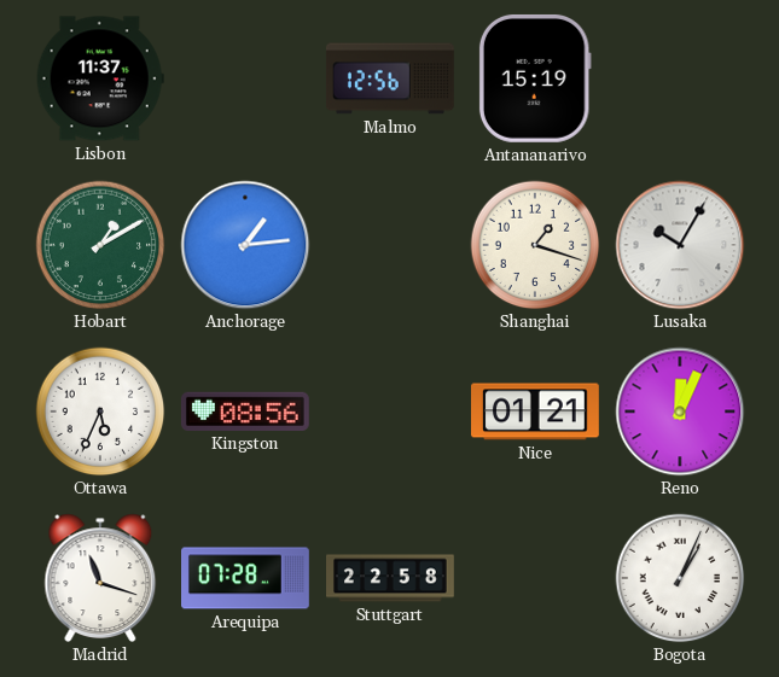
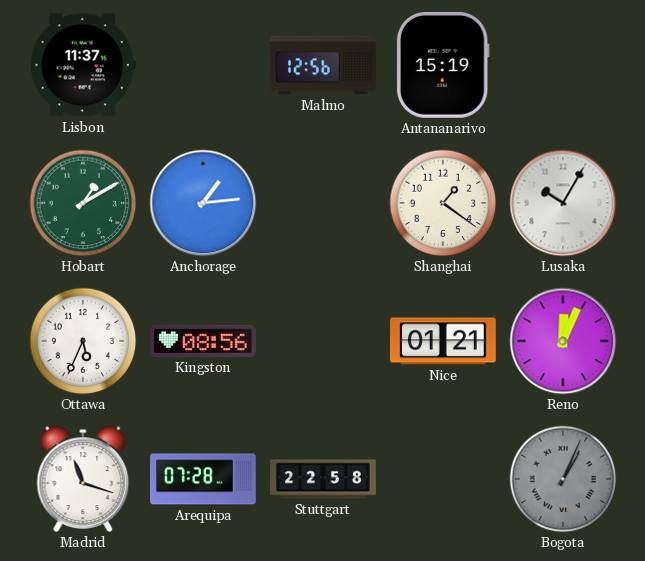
Shanghai: 1:18 -> 1:21 (443, 203)
Bogota dial: white -> grey (563, 479)
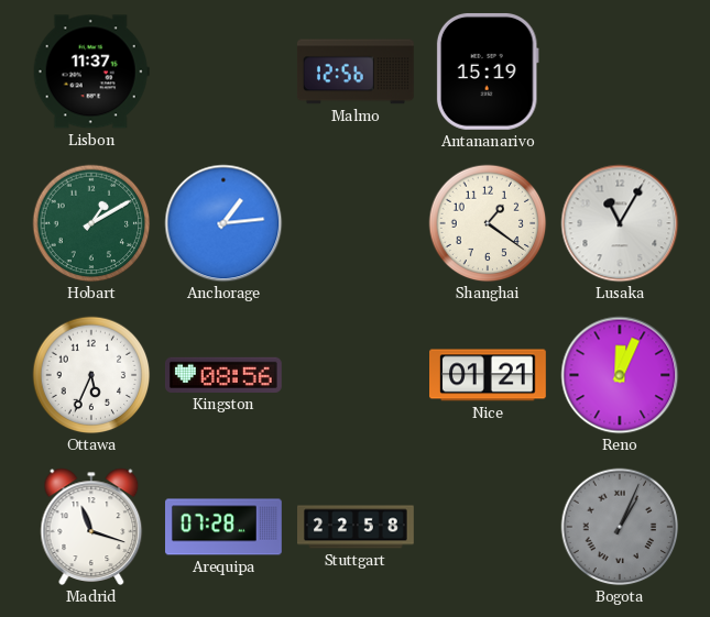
Lusaka: 10:05 -> 11:05 (620, 223)
